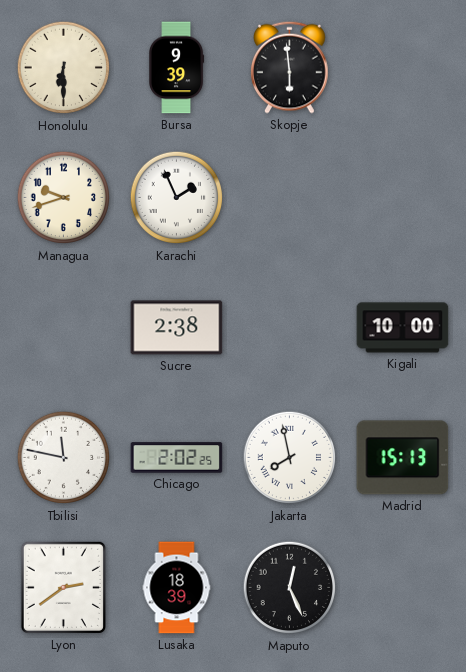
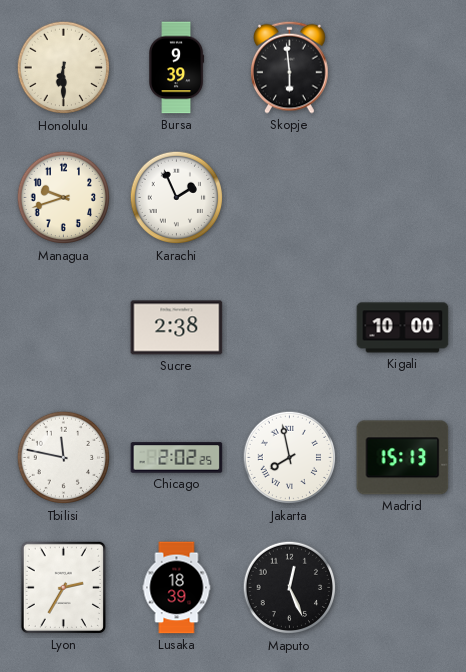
Lyon: 2:39 -> 2:35 (63, 587)
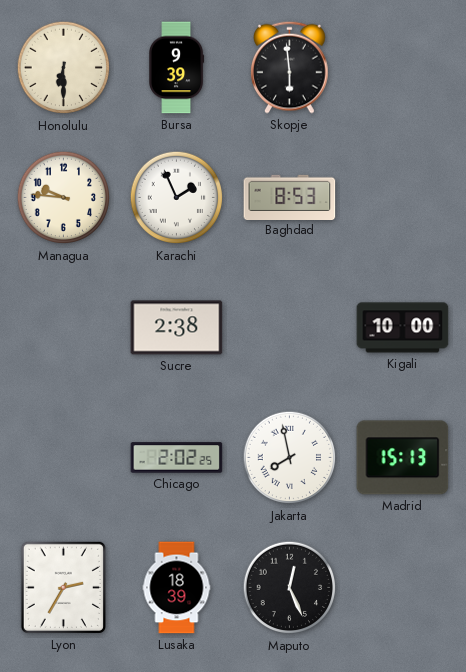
Managua: 9:42 -> 9:46 (64, 198)
Baghdad: none -> 8:53 (290, 197)
Tbilisi: 11:47 -> none (64, 458)
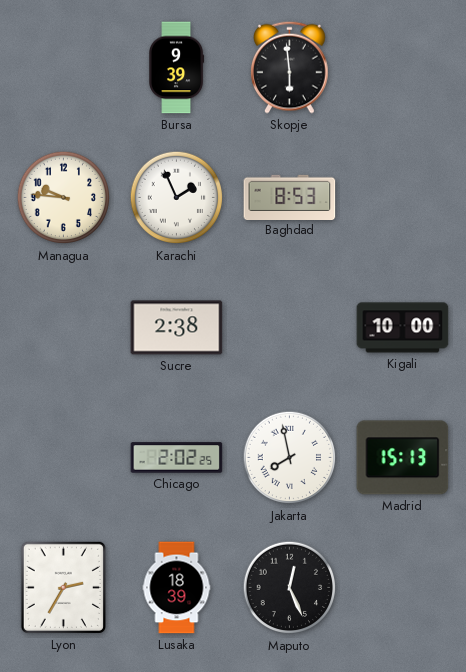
Honolulu: 6:30 -> none (64, 68)
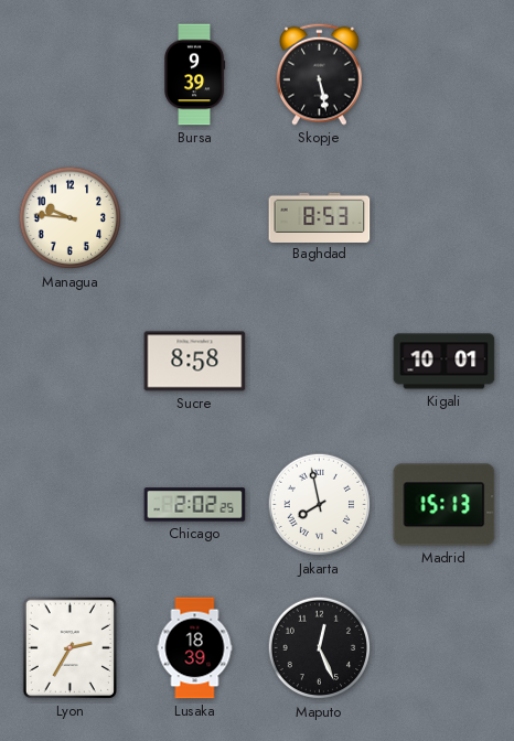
Skopje: 5:59 -> 5:28 (320, 74)
Karachi: 1:56 -> none (177, 198)
Sucre: 2:38 -> 8:58 (195, 362)
Kigali: 10:00 -> 10:01 (445, 362)
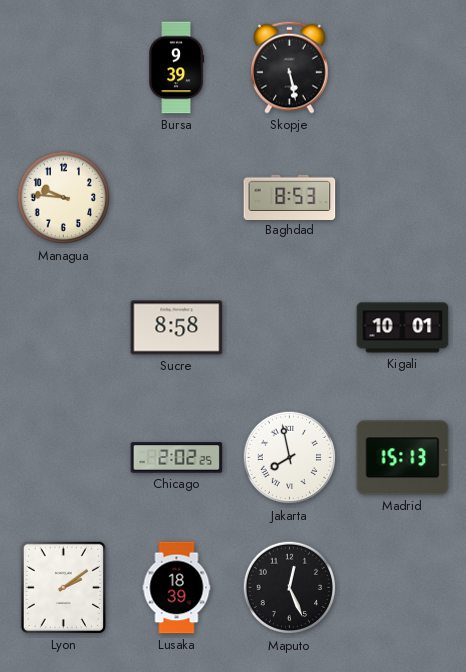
Lyon: 2:35 -> 2:09 (63, 587)
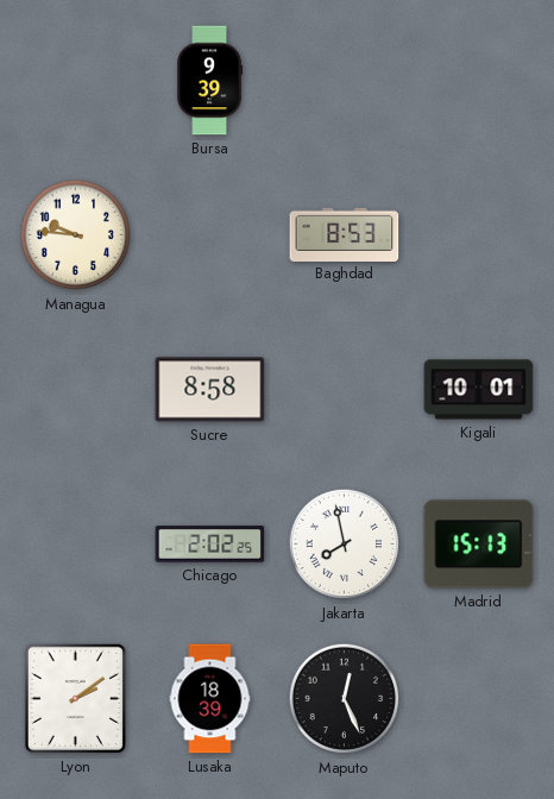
Skopje: 5:28 -> none (290, 67)
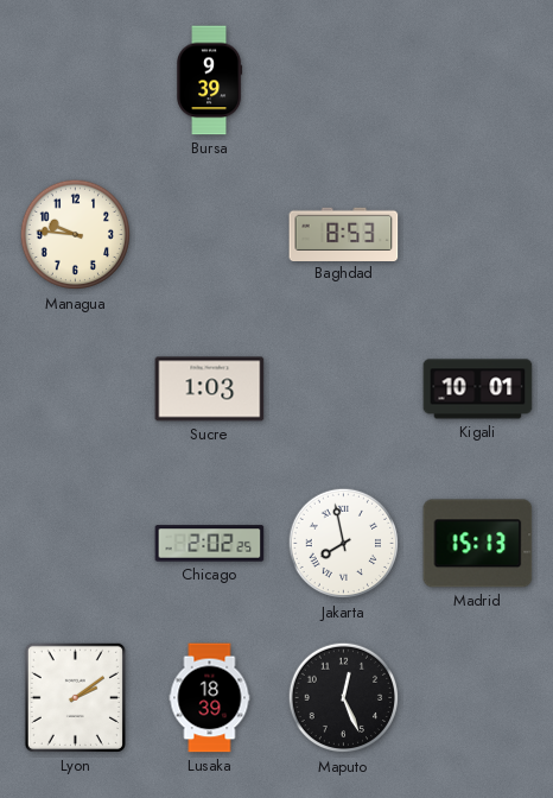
Sucre: 8:58 -> 1:03 (210, 389)
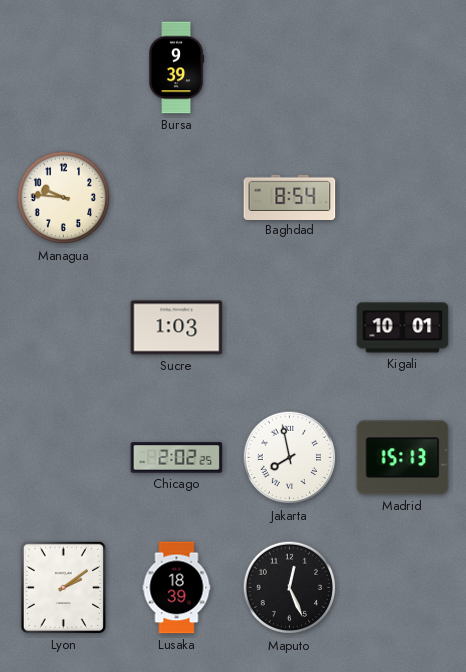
Baghdad: 8:53 -> 8:54 (290, 197)
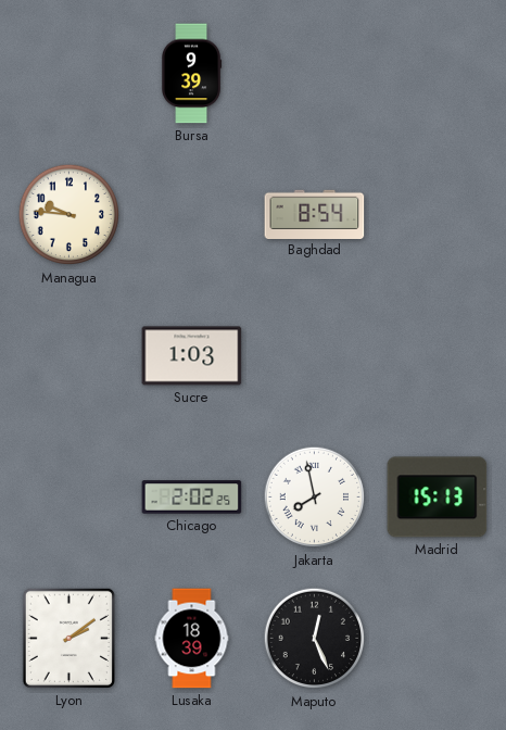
Kigali: 10:01 -> none (403, 328)
